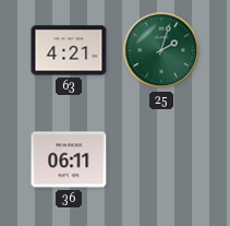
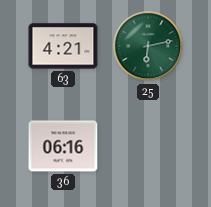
25: 2:03 -> 6:13 (148, 46)
36: 06:11 -> 06:16 (63, 146)
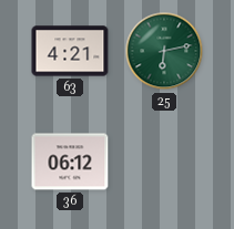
36: 06:16 -> 06:12 (70, 162)
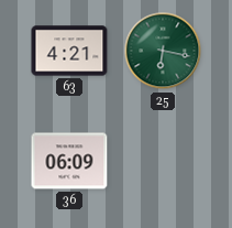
25: 6:13 -> 6:17 (163, 51)
36: 06:12 -> 06:09 (69, 161)
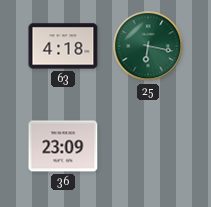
63: 4:21 -> 4:18 (63, 46)
36: 06:09 -> 23:09 (63, 146)
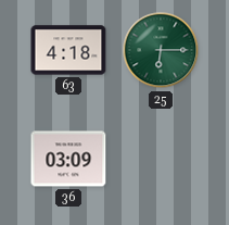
25: 6:17 -> 6:15 (161, 50)
36: 23:09 -> 03:09 (68, 159)
